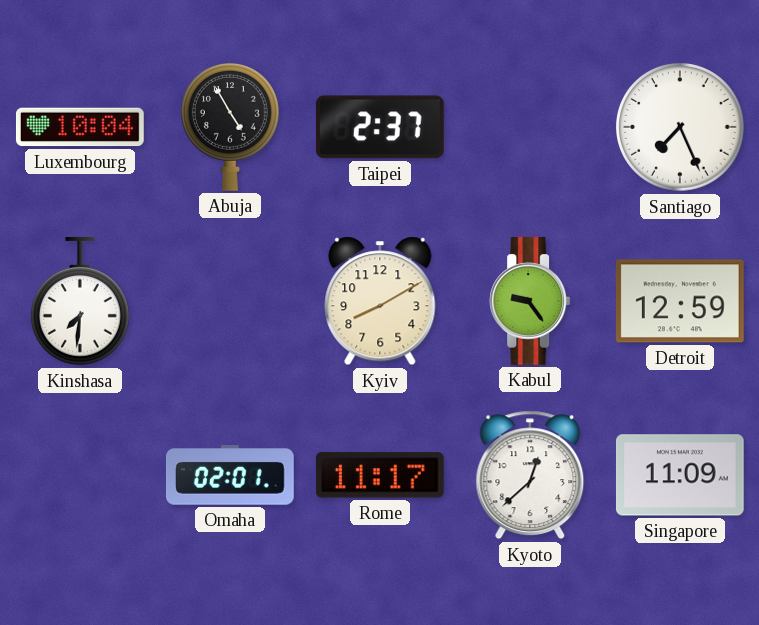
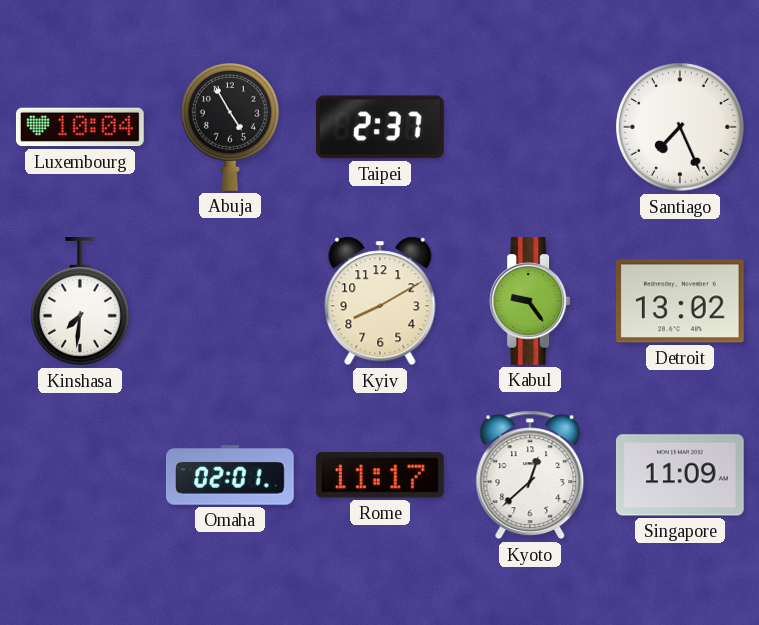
Detroit: 12:59 -> 13:02 (680, 301)
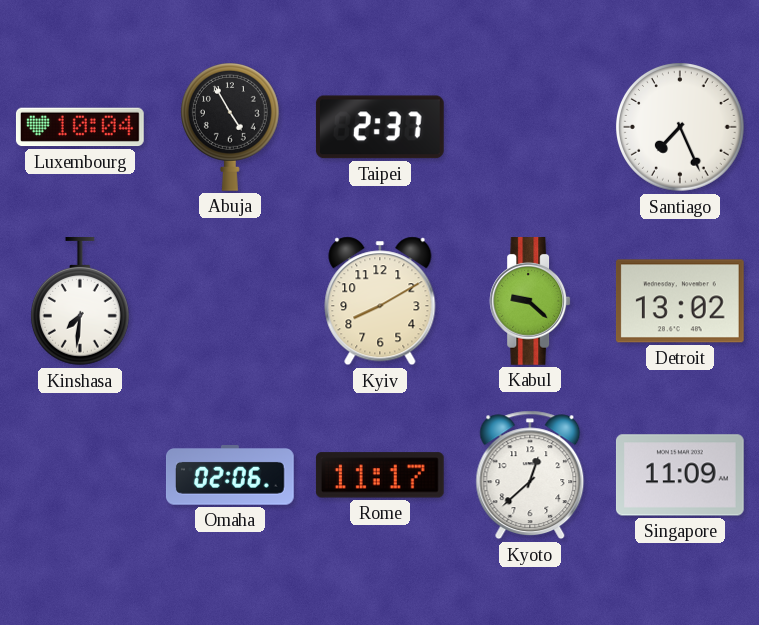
Kabul: 9:24 -> 9:22 (530, 302)
Omaha: 02:01 -> 02:06 (230, 476)
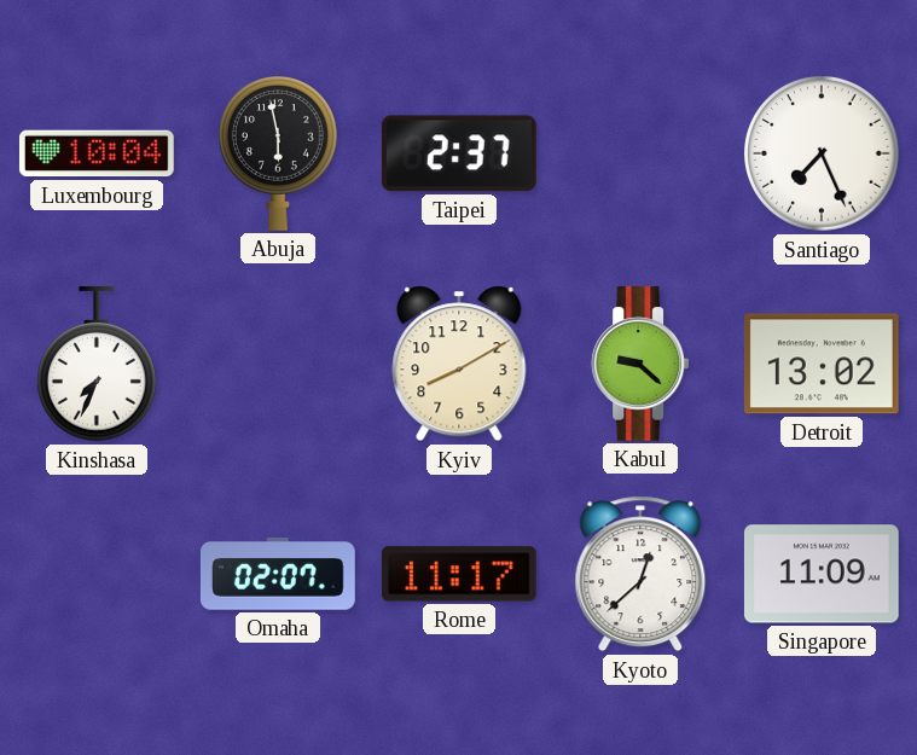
Abuja: 4:55 -> 5:58 (278, 153)
Kinshasa: 7:31 -> 7:34 (97, 365)
Omaha: 02:06 -> 02:07 (278, 575)
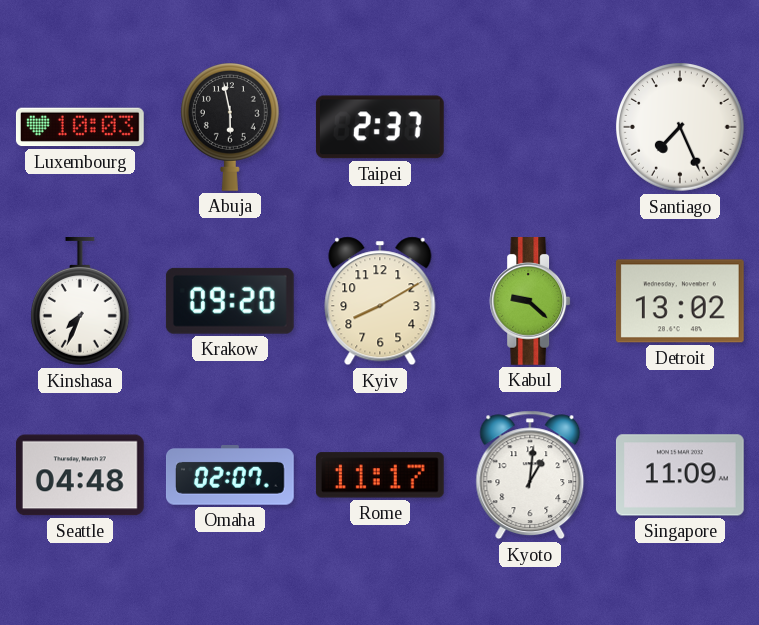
Luxembourg: 10:04 -> 10:03 (80, 127)
Krakow: none -> 09:20 (230, 301)
Seattle: none -> 04:48 (80, 475)
Kyoto: 12:38 -> 1:01 (530, 475)
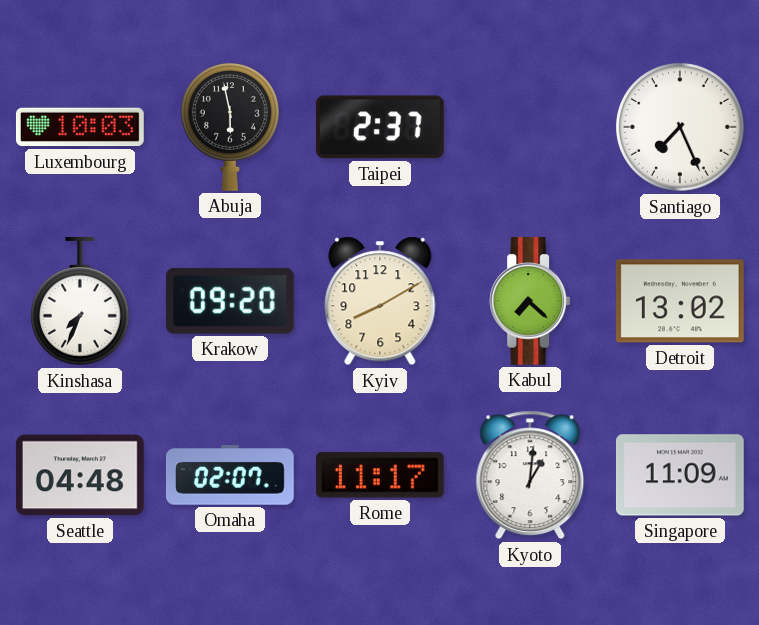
Kabul: 9:22 -> 7:22 (530, 302)
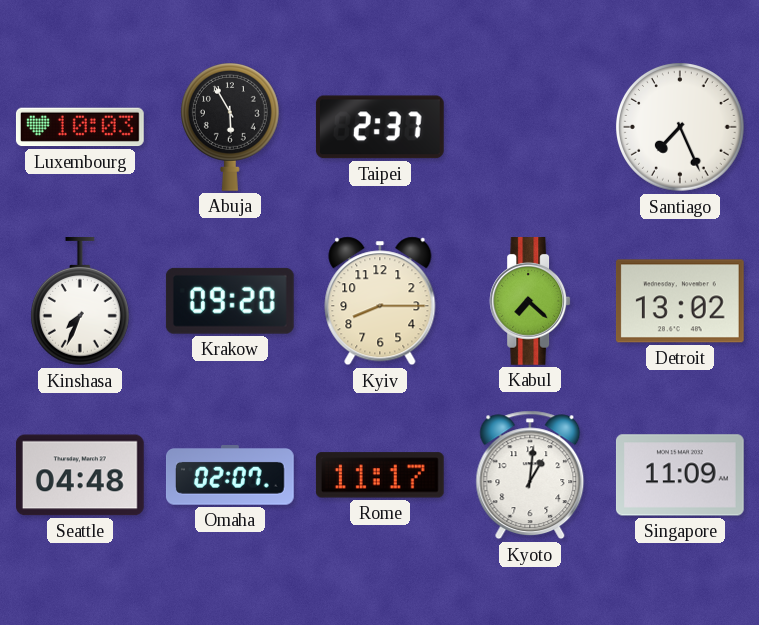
Abuja: 5:58 -> 5:55 (230, 127)
Kyiv: 8:10 -> 8:15 (380, 301)
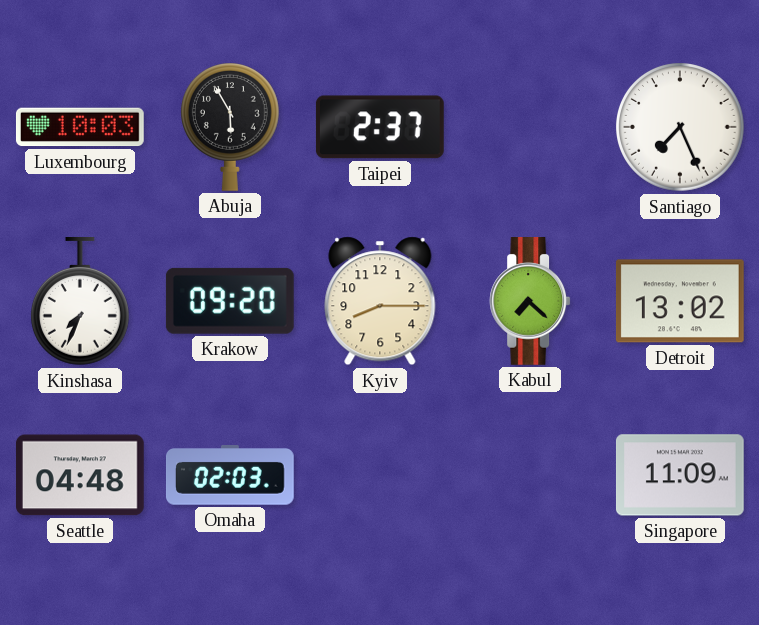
Omaha: 02:07 -> 02:03 (230, 476)
Rome: 11:17 -> none (380, 475)
Kyoto: 1:01 -> none (530, 475)
